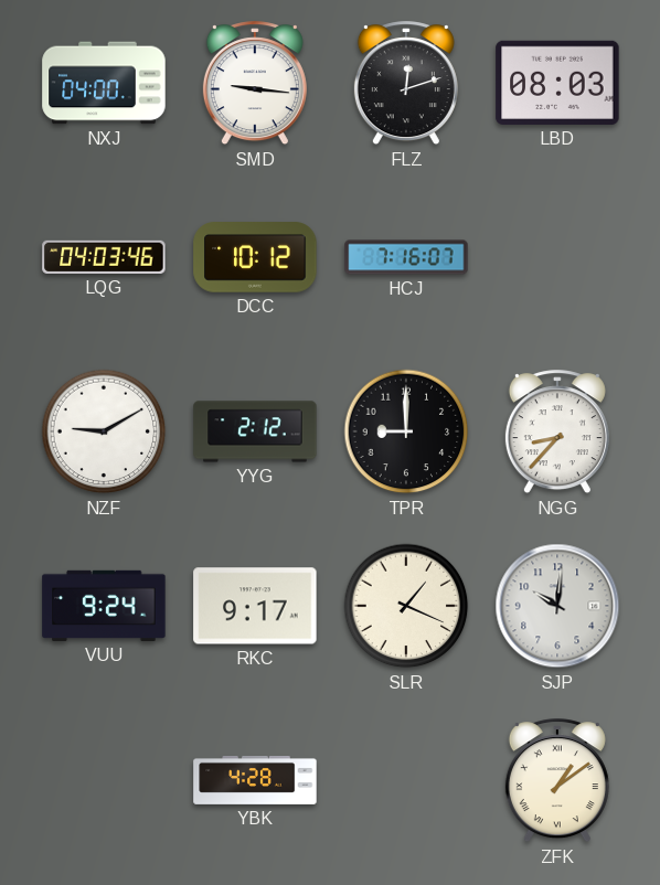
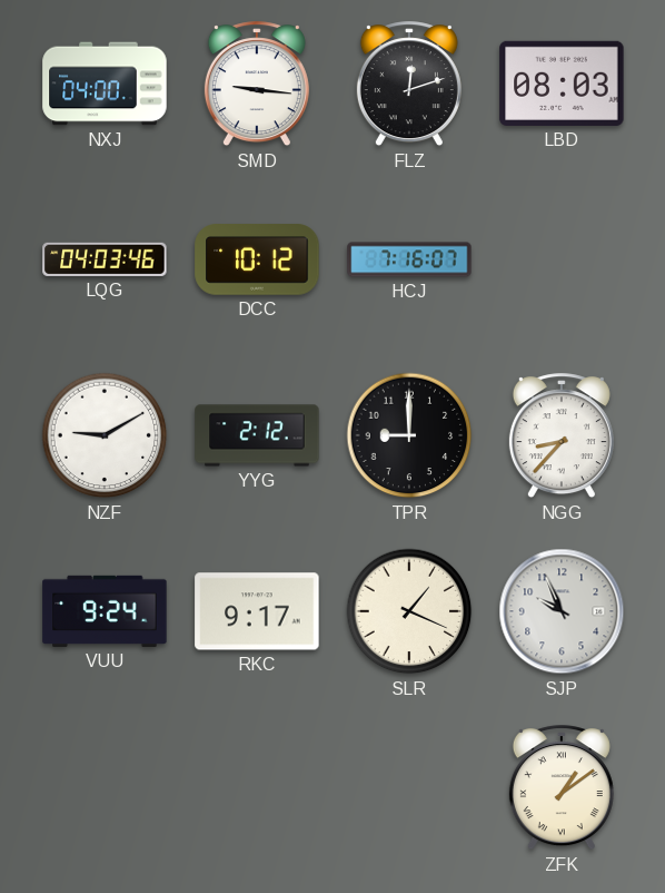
SJP: 10:01 -> 9:56 (562, 611)
YBK: 4:28 -> none (255, 780)
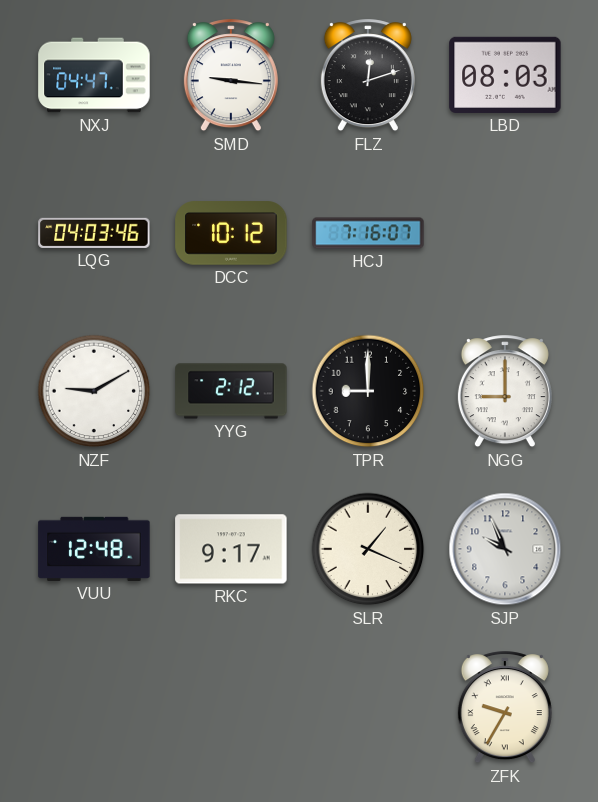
NXJ: 04:00 -> 04:47 (94, 75)
NGG: 8:37 -> 9:00 (505, 392)
VUU: 9:24 -> 12:48 (94, 549)
ZFK: 1:09 -> 9:35 (505, 708)
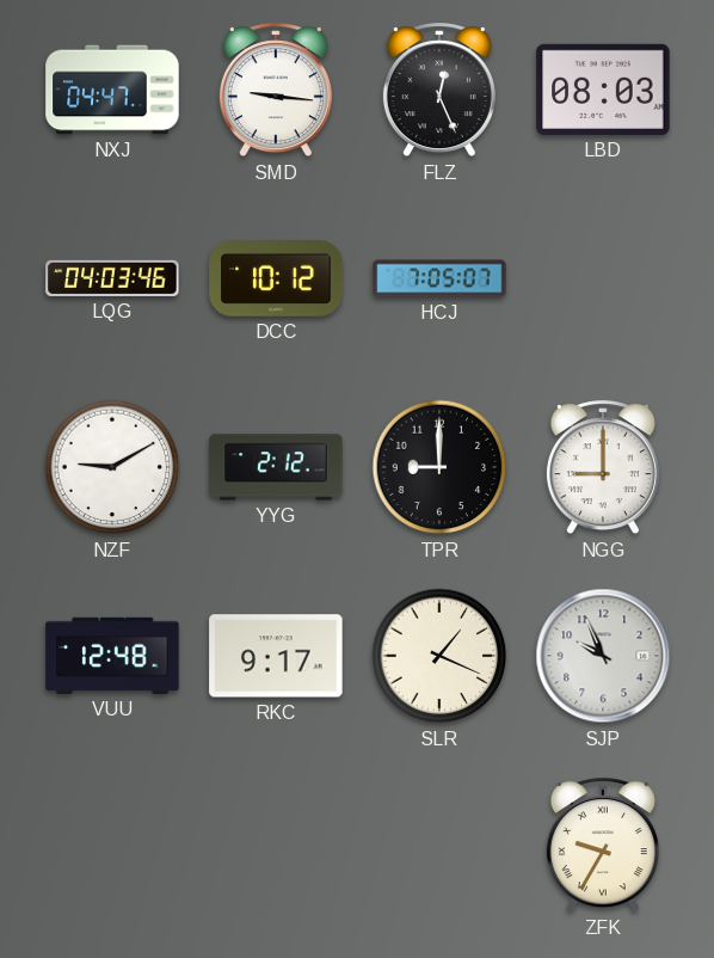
FLZ: 12:12 -> 12:26 (439, 91)
HCJ: 7:16 -> 7:05 (439, 278)
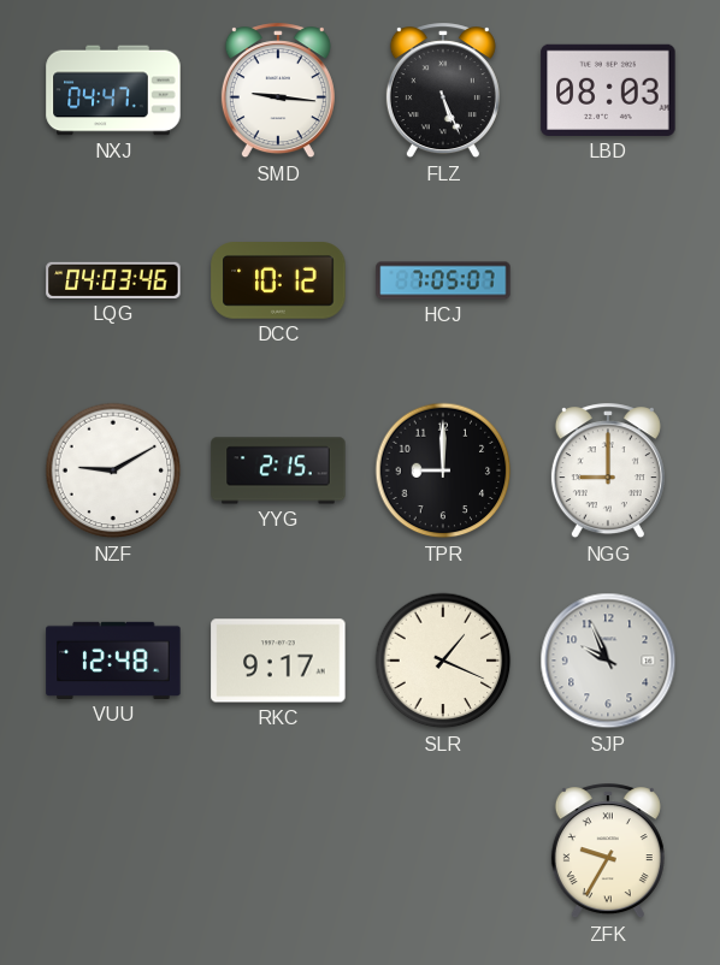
FLZ: 12:26 -> 5:26 (443, 91)
YYG: 2:12 -> 2:15 (278, 470)
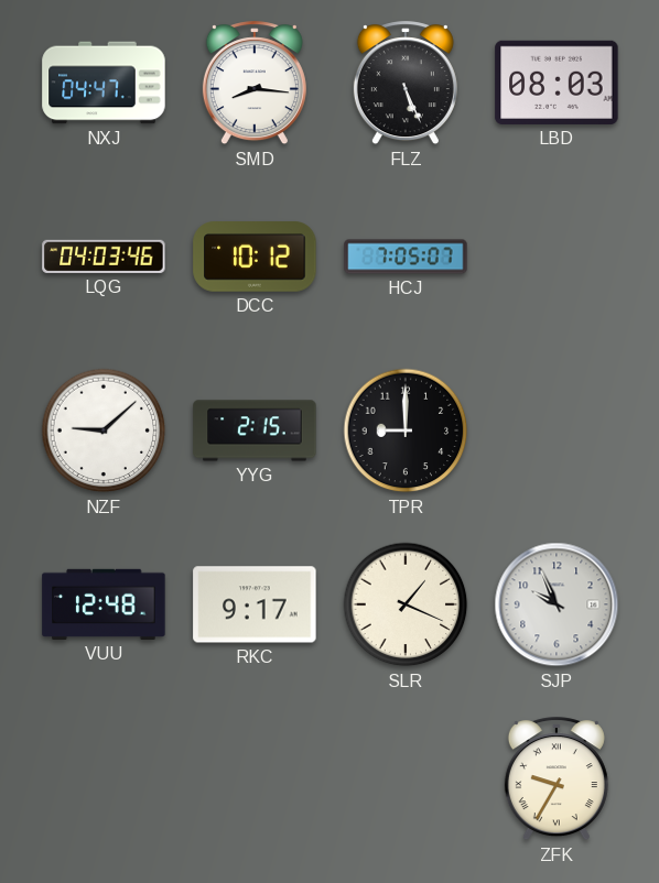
SMD: 9:16 -> 8:16 (255, 84)
NZF: 9:10 -> 9:08 (104, 430)
NGG: 9:00 -> none (608, 472)
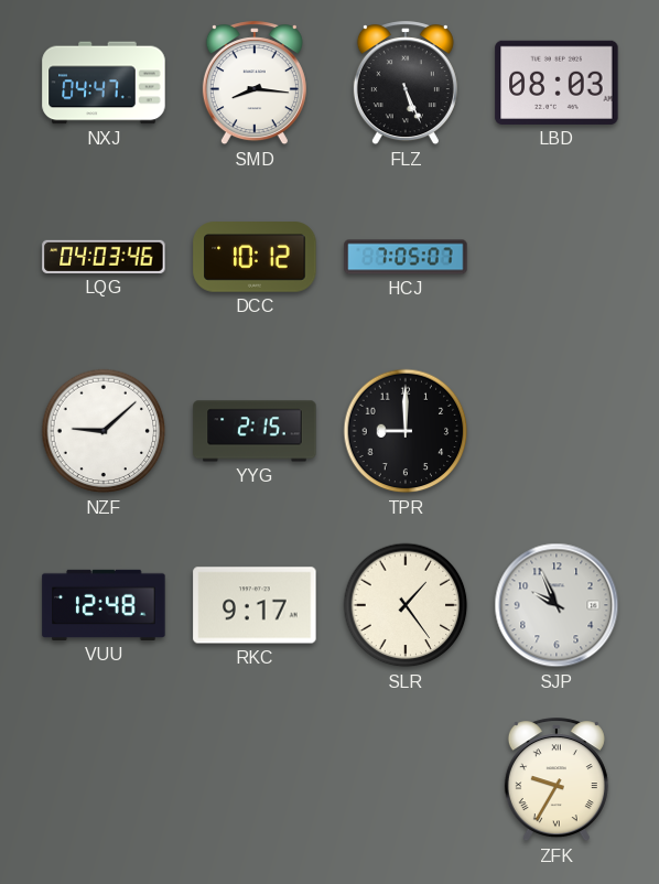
SLR: 1:19 -> 1:24 (406, 605)
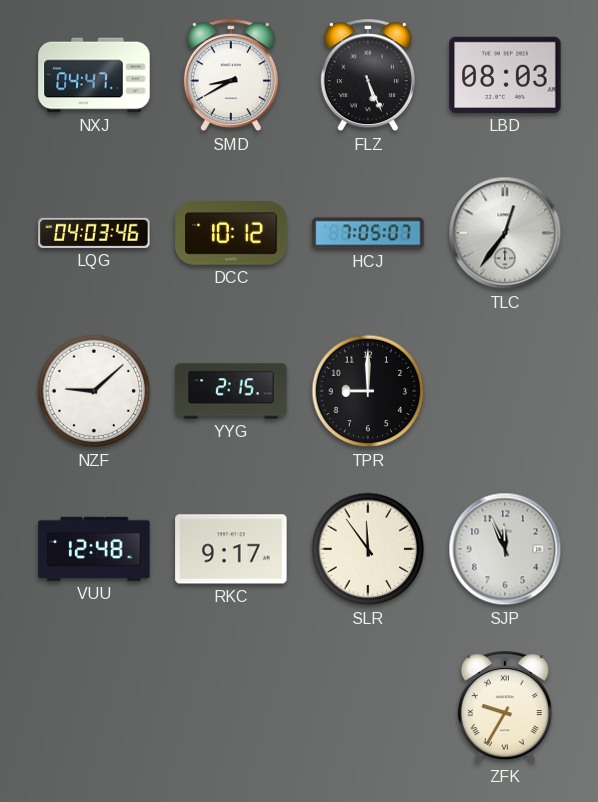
SMD: 8:16 -> 8:40 (231, 76)
TLC: none -> 12:36 (505, 233)
SLR: 1:24 -> 11:54 (368, 549)
SJP: 9:56 -> 11:56 (505, 549)
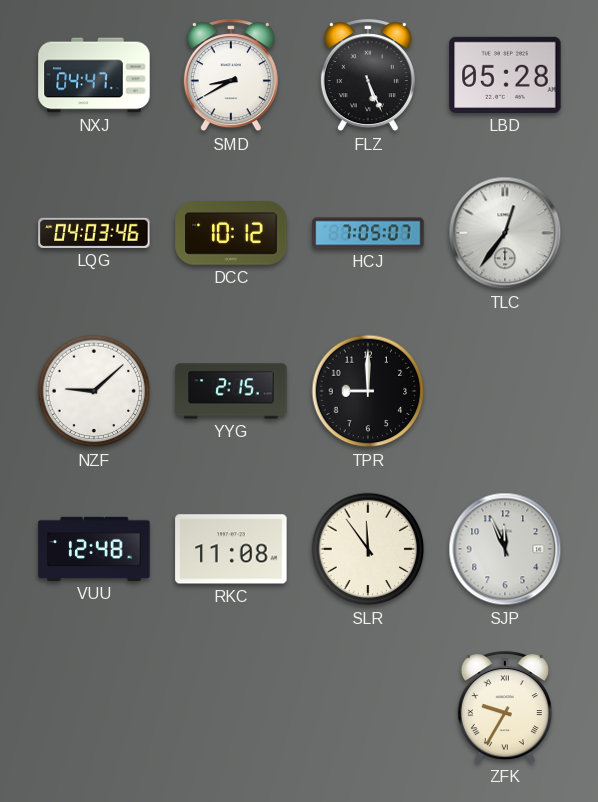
LBD: 08:03 -> 05:28 (505, 75)
RKC: 9:17 -> 11:08 (231, 549)
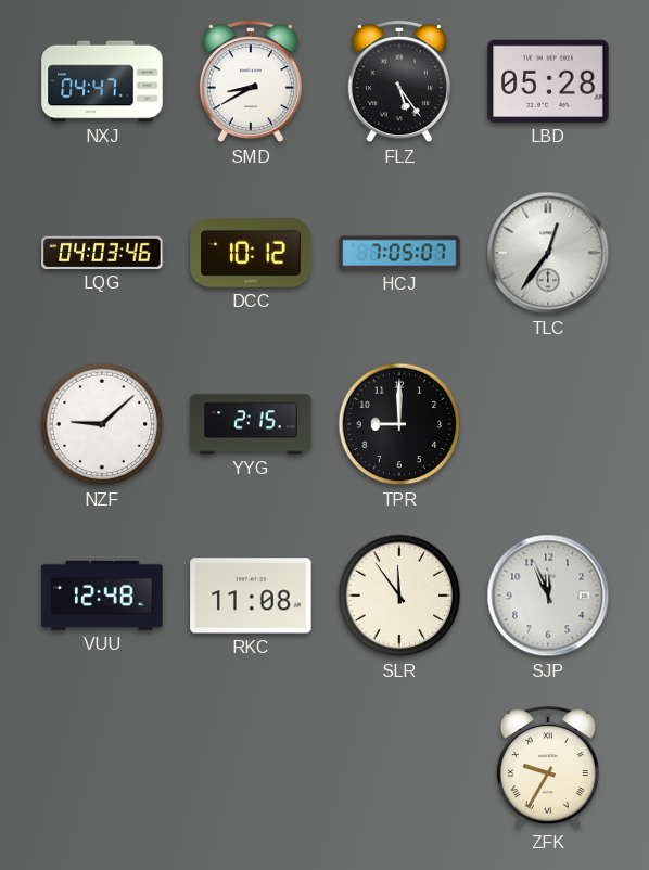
FLZ: 5:26 -> 5:24 (399, 82)
